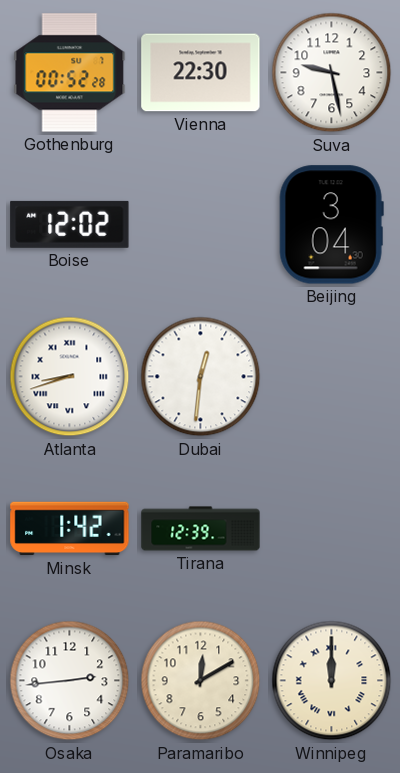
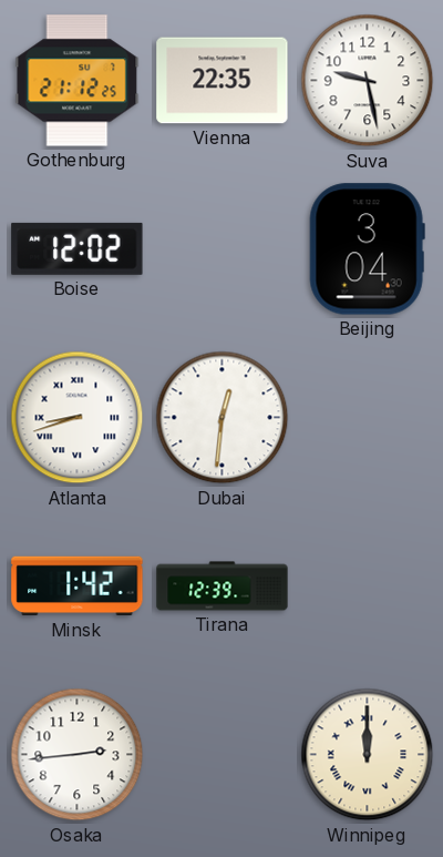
Gothenburg: 00:52 -> 21:12 (78, 81)
Vienna: 22:30 -> 22:35 (223, 81)
Paramaribo: 12:10 -> none (201, 681)
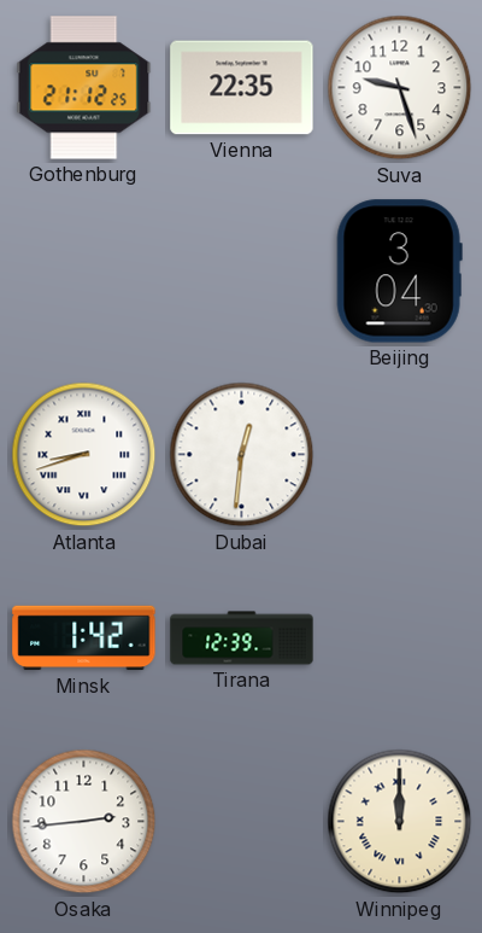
Suva: 9:28 -> 9:27 (400, 88)
Boise: 12:02 -> none (78, 248)
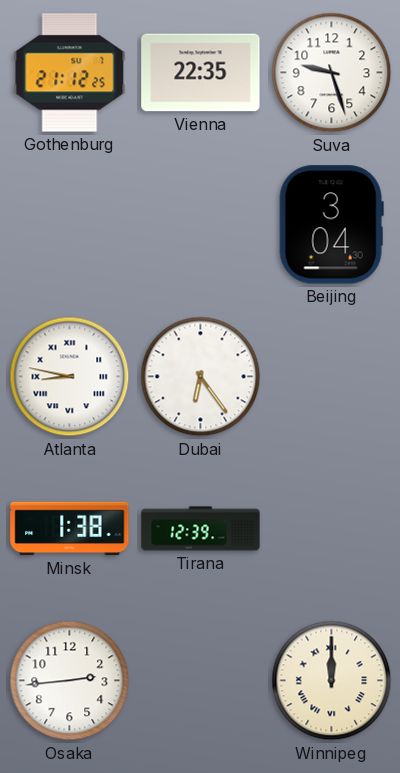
Atlanta: 8:42 -> 8:47 (70, 377)
Dubai: 12:31 -> 6:24 (201, 377)
Minsk: 1:42 -> 1:38 (70, 529)
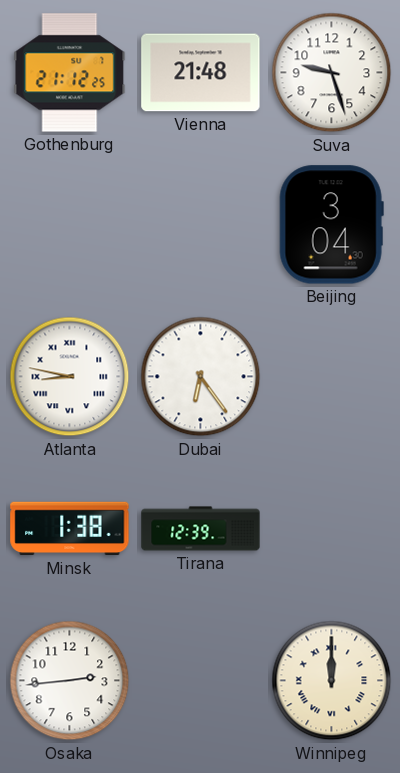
Vienna: 22:35 -> 21:48 (201, 73)
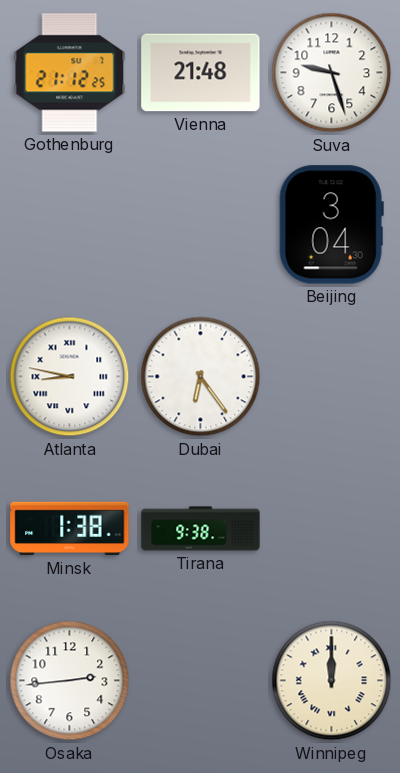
Tirana: 12:39 -> 9:38 (201, 529)
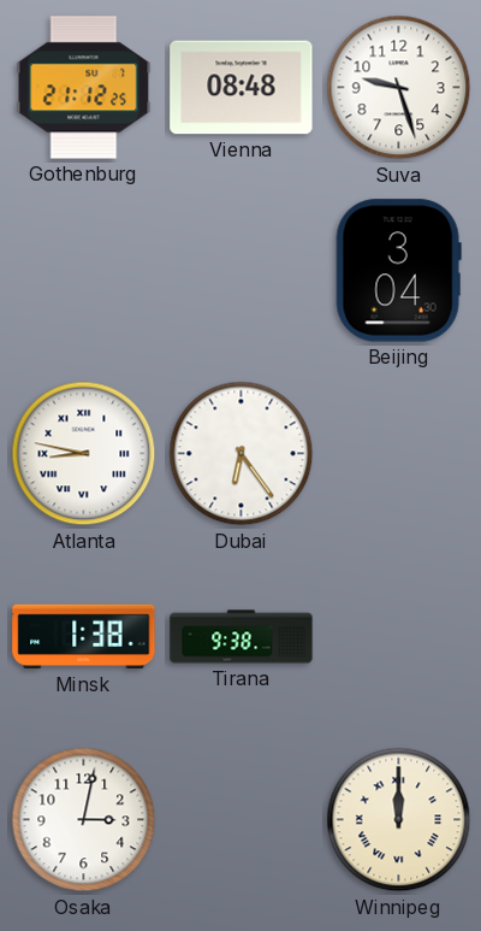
Vienna: 21:48 -> 08:48 (242, 88)
Osaka: 2:44 -> 3:02 (84, 820)
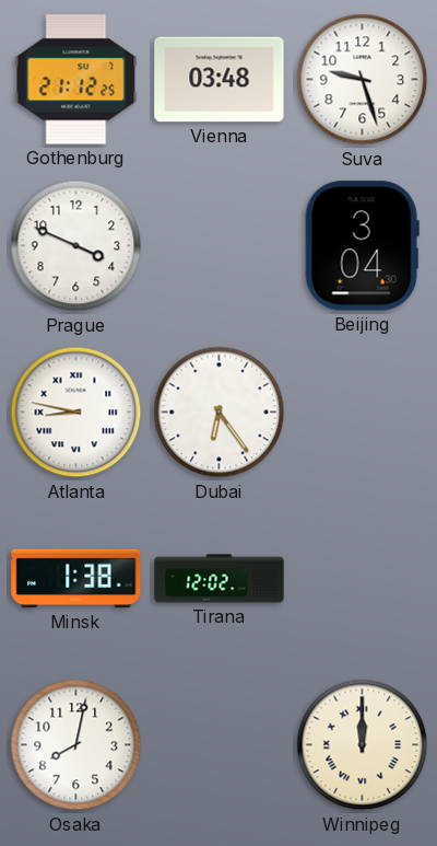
Vienna: 08:48 -> 03:48 (220, 80)
Prague: none -> 3:49 (76, 246)
Tirana: 9:38 -> 12:02 (220, 579)
Osaka: 3:02 -> 8:02 (76, 745)
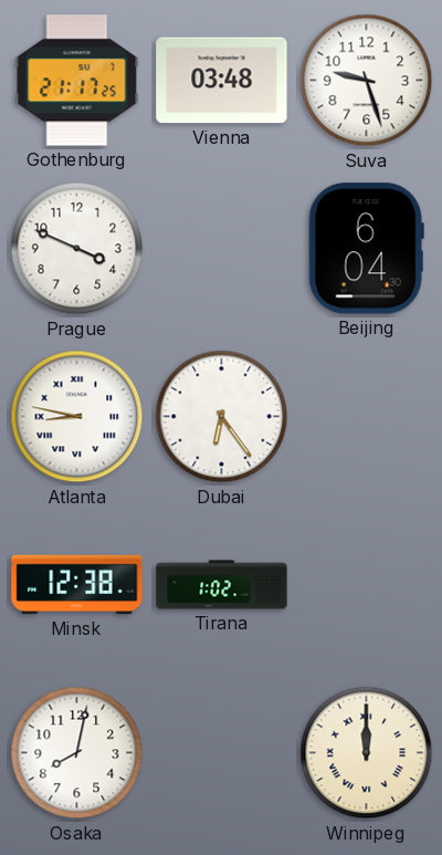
Gothenburg: 21:12 -> 21:17 (77, 81)
Beijing: 3:04 -> 6:04 (366, 249)
Minsk: 1:38 -> 12:38 (77, 585)
Tirana: 12:02 -> 1:02 (222, 585)
